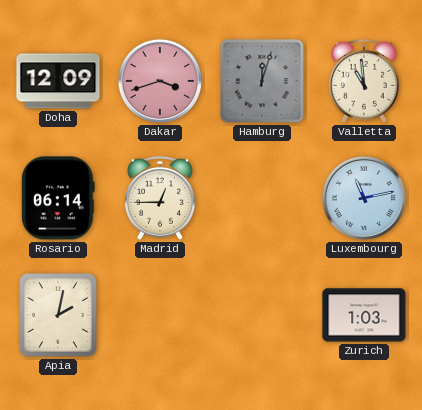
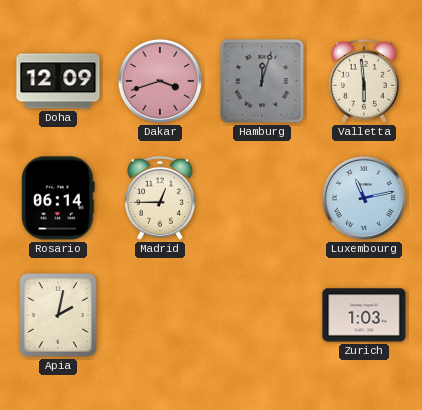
Valletta: 10:59 -> 5:59 (364, 81)
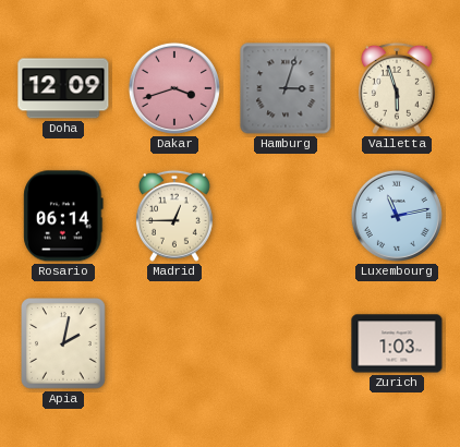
Hamburg: 12:03 -> 3:03 (286, 88)
Valletta: 5:59 -> 5:57 (397, 88)
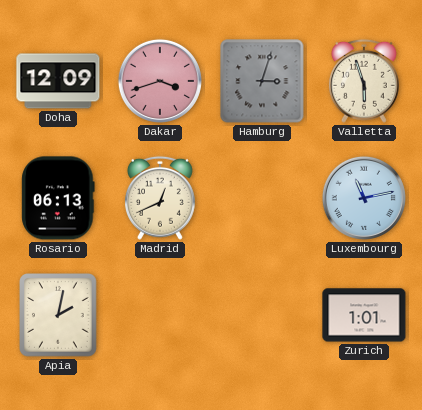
Rosario: 06:14 -> 06:13 (58, 198)
Madrid: 12:45 -> 12:41 (160, 198)
Zurich: 1:03 -> 1:01 (364, 315)
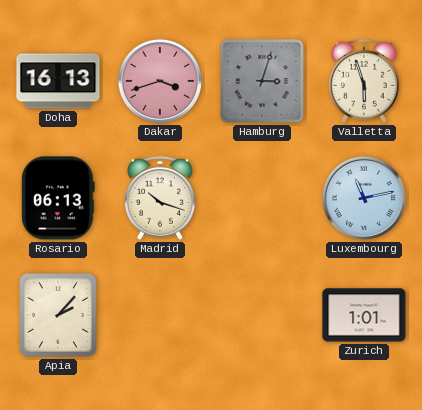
Doha: 12:09 -> 16:13 (58, 81)
Madrid: 12:41 -> 10:18 (160, 198)
Apia: 2:02 -> 2:07 (59, 316)
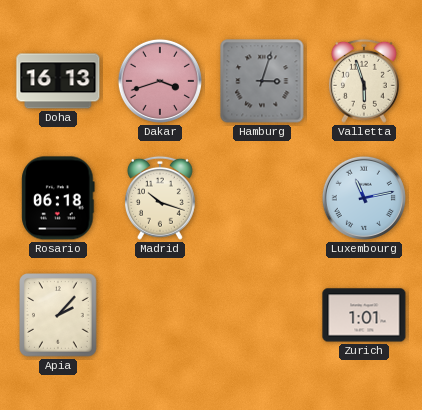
Rosario: 06:13 -> 06:18 (58, 198)
